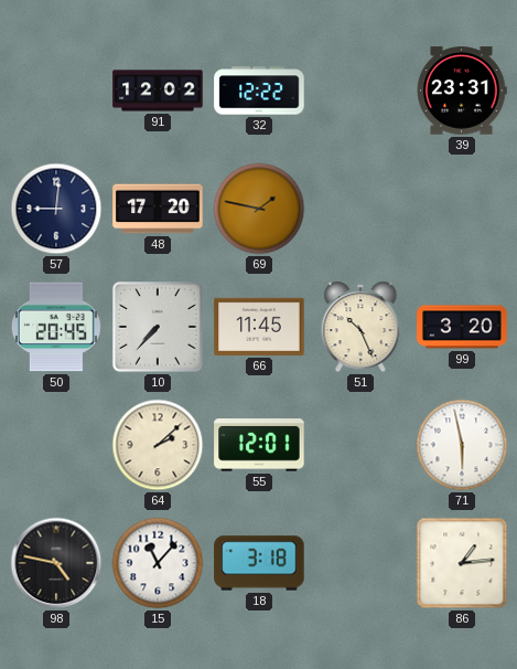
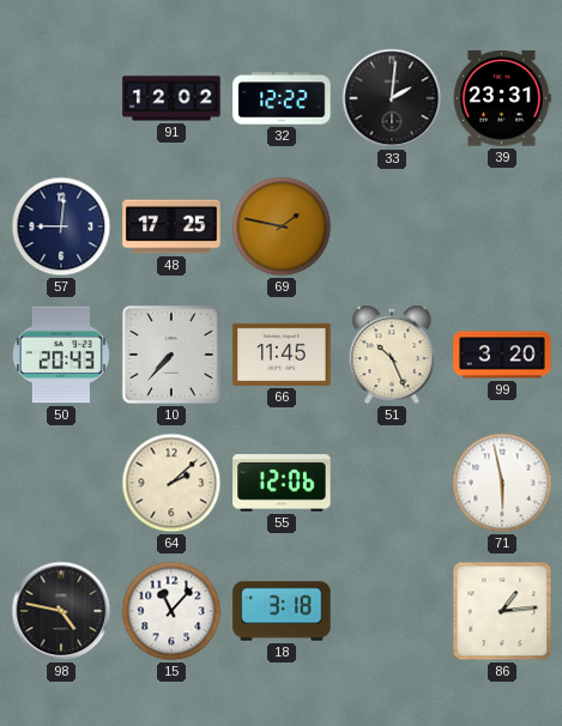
33: none -> 2:01 (392, 98)
48: 17:20 -> 17:25 (171, 226)
50: 20:45 -> 20:43 (61, 355)
55: 12:01 -> 12:06 (282, 483)
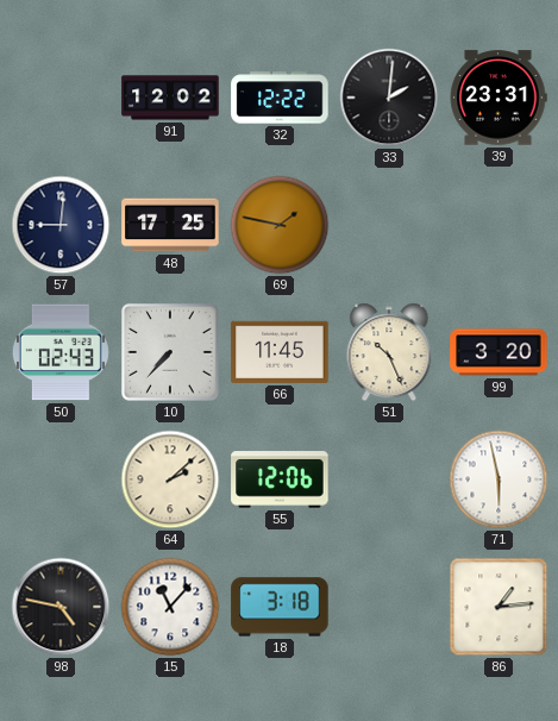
50: 20:43 -> 02:43 (61, 352)
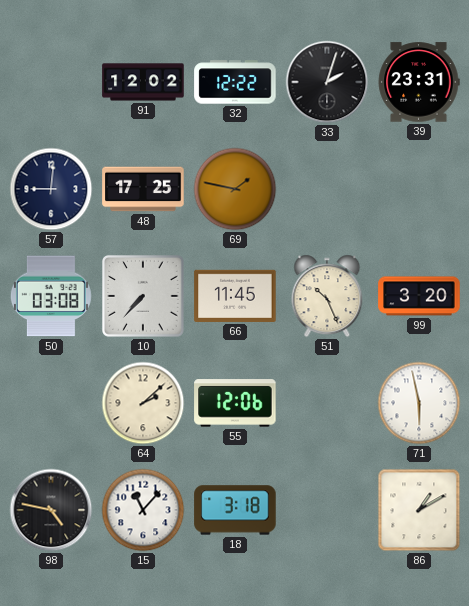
33: 2:01 -> 2:03 (327, 82)
50: 02:43 -> 03:08 (51, 296)
86: 1:14 -> 1:10 (419, 510)
